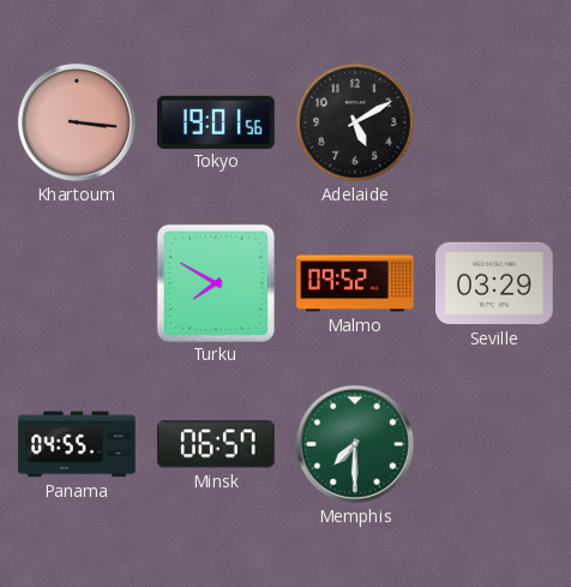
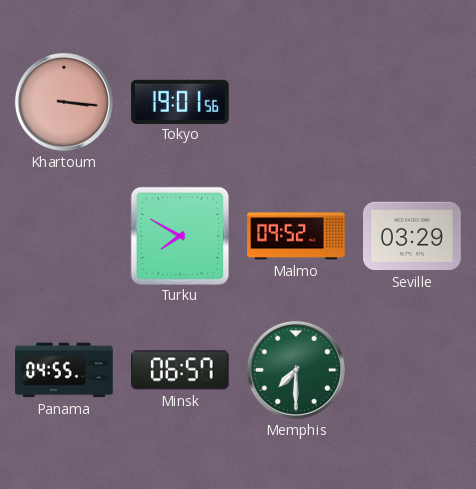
Adelaide: 5:10 -> none (356, 124)
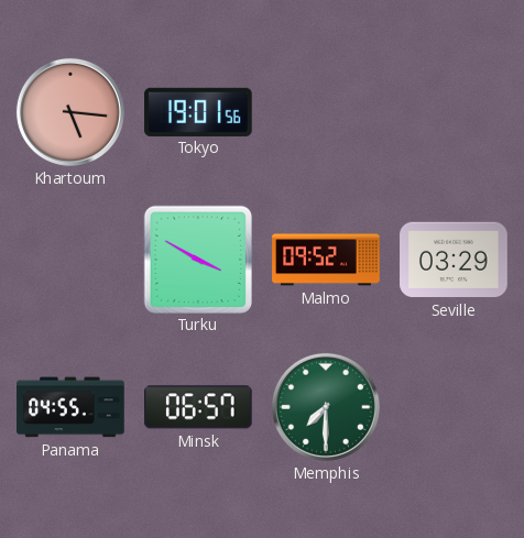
Khartoum: 3:16 -> 5:16 (70, 112)
Turku: 7:50 -> 3:50 (197, 259)
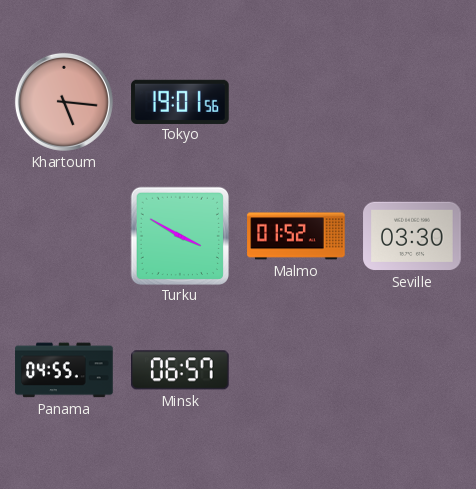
Malmo: 09:52 -> 01:52 (296, 236)
Seville: 03:29 -> 03:30 (412, 236)
Memphis: 7:30 -> none (326, 407)
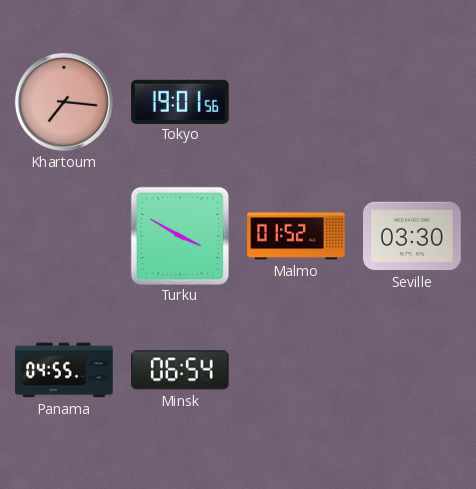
Khartoum: 5:16 -> 7:16 (64, 102)
Minsk: 06:57 -> 06:54 (181, 370)
